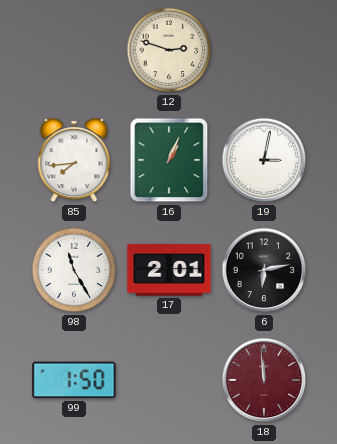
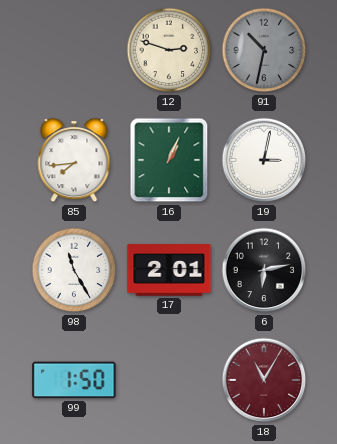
91: none -> 10:32 (264, 50)
18: 11:59 -> 11:05 (264, 380)
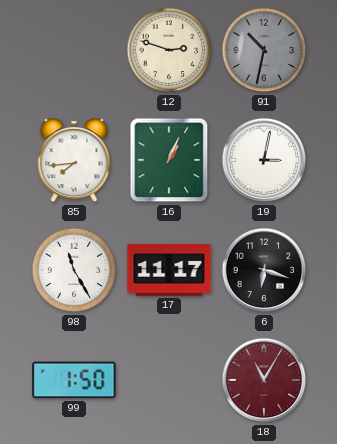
17: 2:01 -> 11:17 (169, 270)
6: 6:13 -> 6:18 (264, 270)
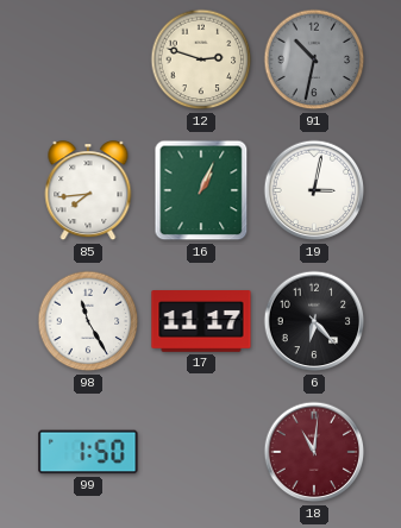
6: 6:18 -> 6:23 (314, 321)
18: 11:05 -> 11:01 (314, 452)
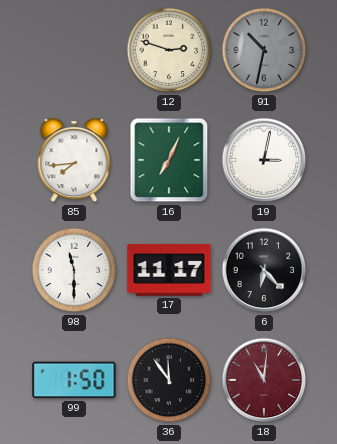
16: 1:04 -> 7:04 (169, 160)
98: 11:25 -> 11:30 (74, 270)
36: none -> 11:54 (169, 380)
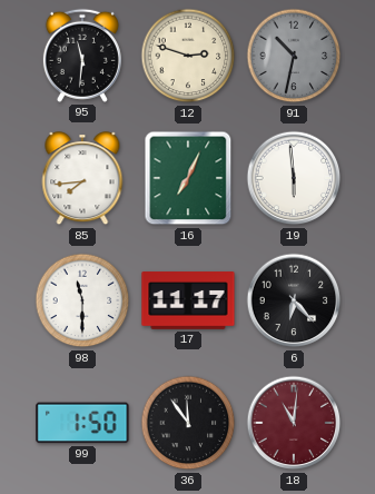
95: none -> 11:31 (82, 56)
19: 3:02 -> 5:59 (294, 178)
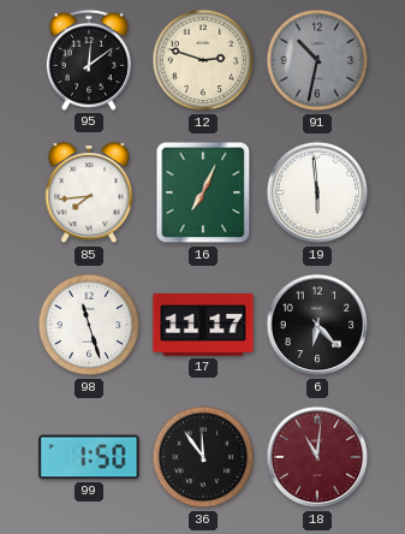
95: 11:31 -> 12:09 (89, 60)
98: 11:30 -> 11:27 (89, 325)
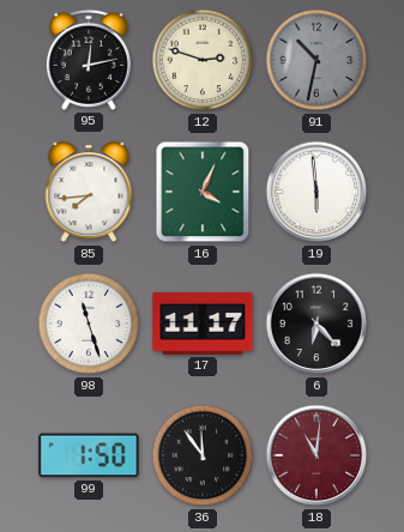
95: 12:09 -> 12:13 (89, 60)
16: 7:04 -> 4:04 (203, 192)
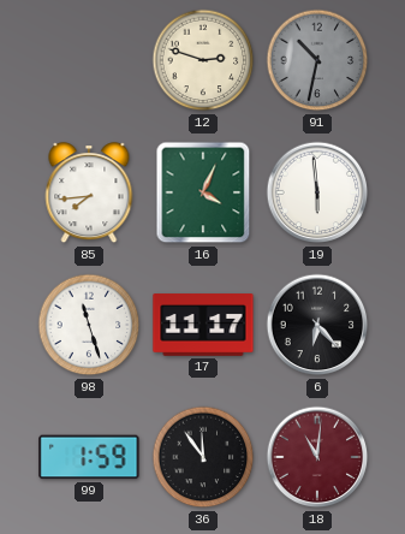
95: 12:13 -> none (89, 60)
99: 1:50 -> 1:59 (89, 457)
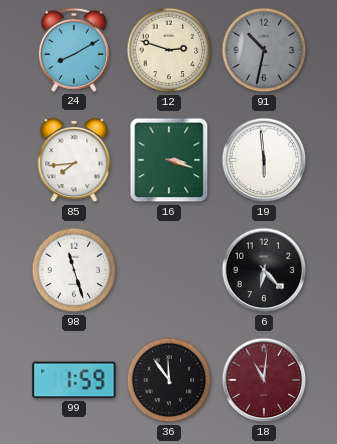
24: none -> 8:10 (74, 50)
16: 4:04 -> 3:18 (169, 160)
17: 11:17 -> none (203, 325)
